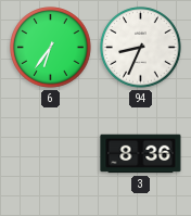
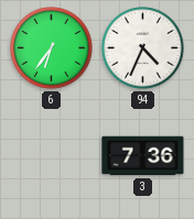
94: 8:34 -> 4:34 (143, 48)
3: 8:36 -> 7:36 (143, 156)
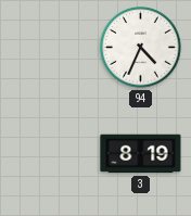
6: 6:36 -> none (52, 48)
3: 7:36 -> 8:19 (141, 154)
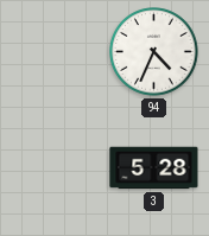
3: 8:19 -> 5:28 (154, 168)
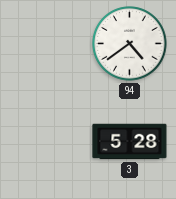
94: 4:34 -> 4:39 (130, 44)
